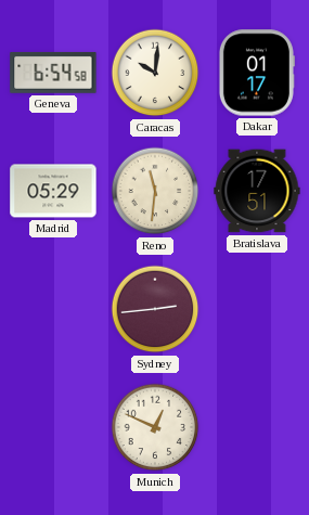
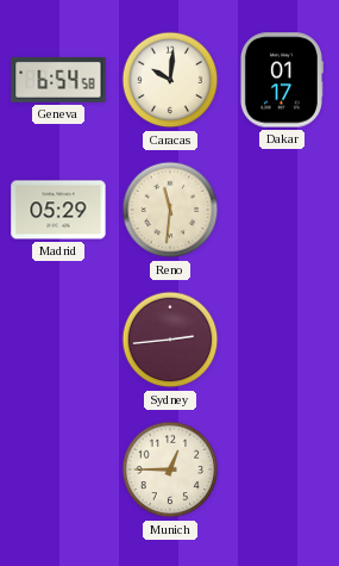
Bratislava: 17:51 -> none (257, 191)
Munich: 12:49 -> 12:45 (170, 469)
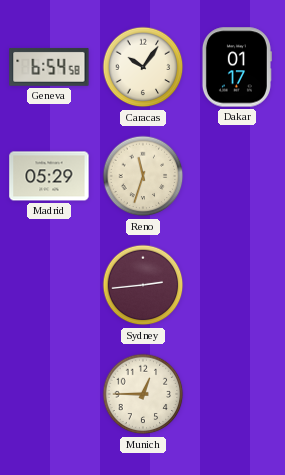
Caracas: 10:01 -> 10:06 (143, 67)
Reno: 11:31 -> 11:33 (143, 176)
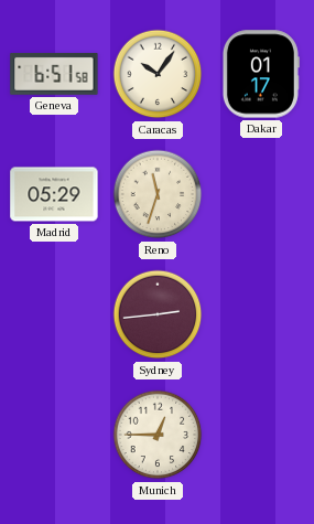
Geneva: 6:54 -> 6:51 (54, 74)
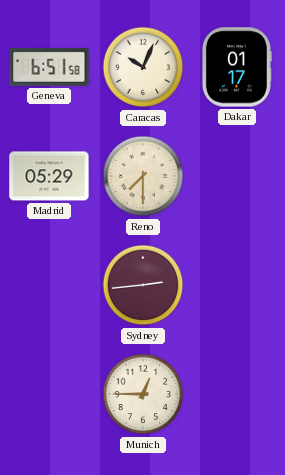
Caracas: 10:06 -> 10:04 (143, 67)
Reno: 11:33 -> 7:30 (143, 176)
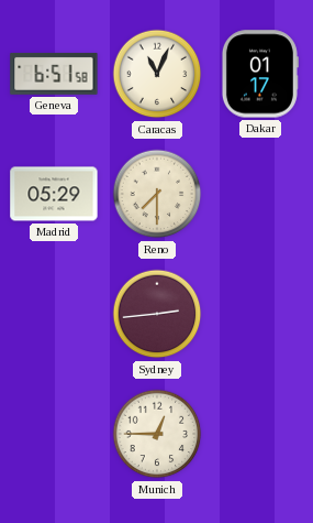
Caracas: 10:04 -> 11:04 (157, 74)
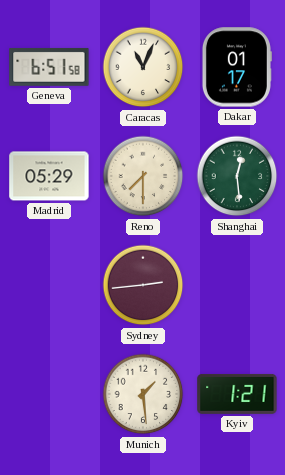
Shanghai: none -> 12:29 (237, 176)
Munich: 12:45 -> 1:29 (143, 394)
Kyiv: none -> 1:21 (237, 394)
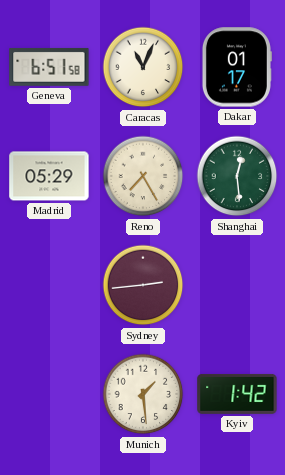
Reno: 7:30 -> 7:25 (143, 176)
Kyiv: 1:21 -> 1:42 (237, 394)
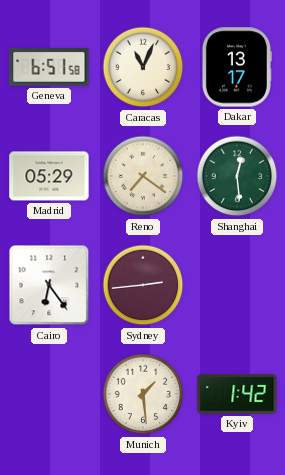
Dakar: 01:17 -> 13:17 (236, 67)
Reno: 7:25 -> 7:21 (143, 176)
Cairo: none -> 6:24 (49, 285)
